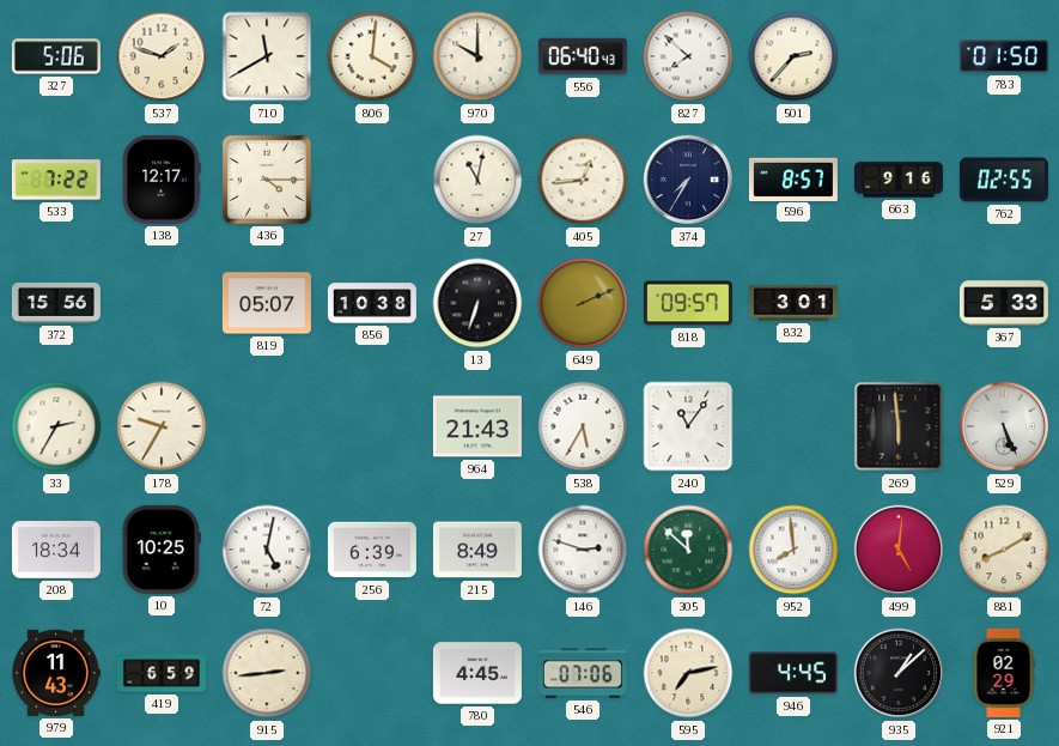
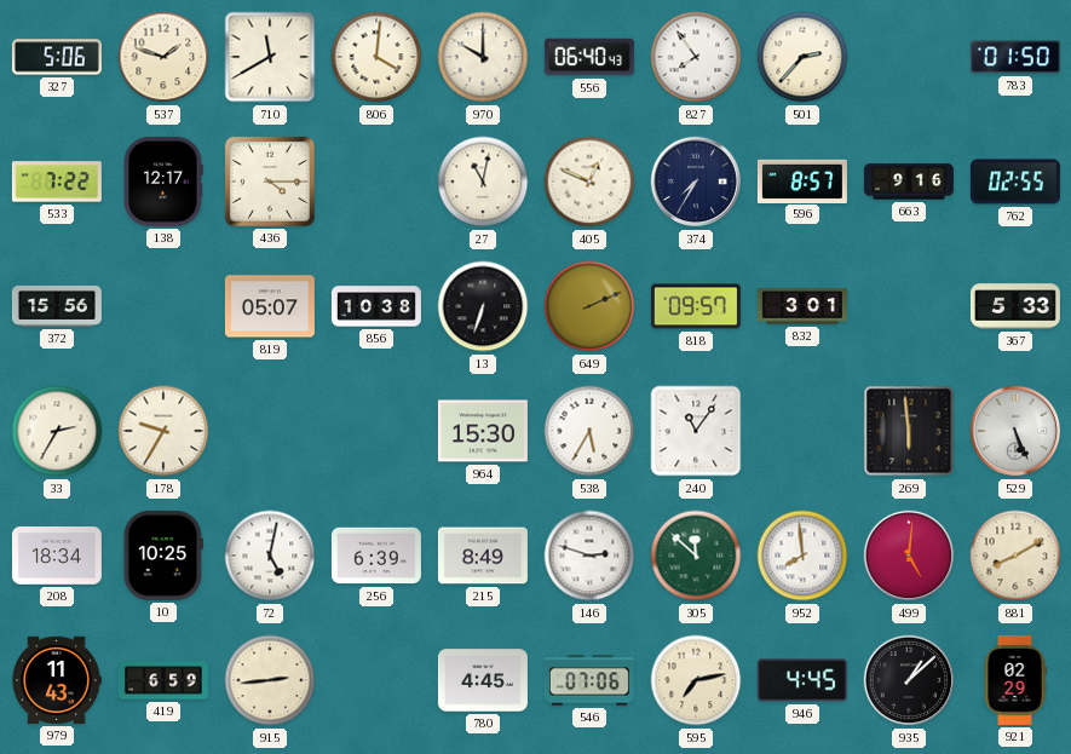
827: 7:52 -> 7:54 (696, 57)
405: 12:44 -> 12:49 (589, 182)
964: 21:43 -> 15:30 (483, 431)
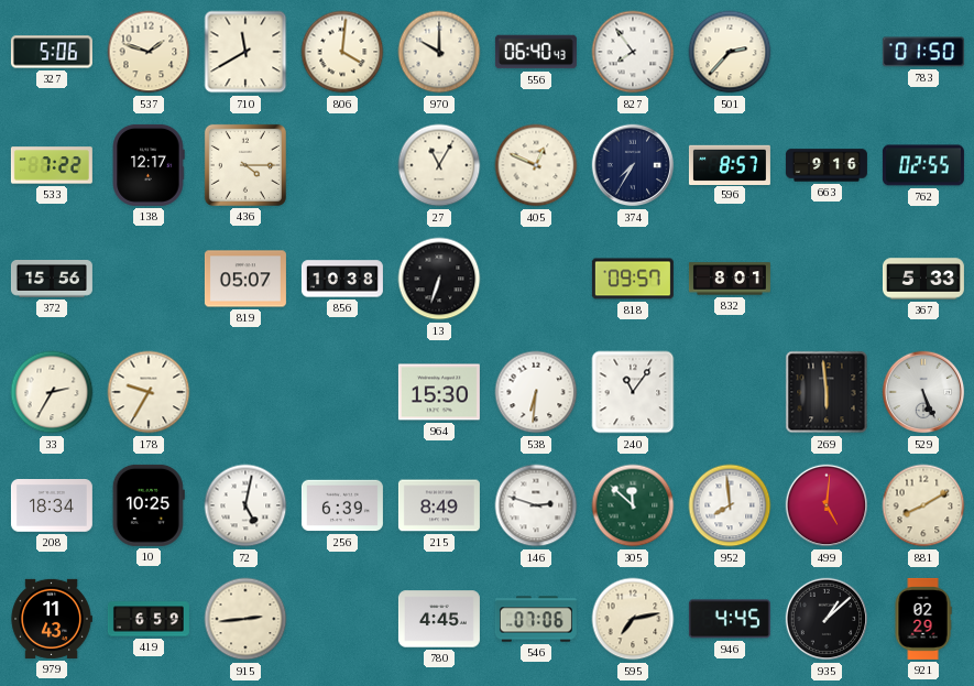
27: 11:02 -> 11:05 (439, 165)
649: 2:11 -> none (589, 306)
832: 3:01 -> 8:01 (730, 279)
538: 5:35 -> 6:31 (536, 392)
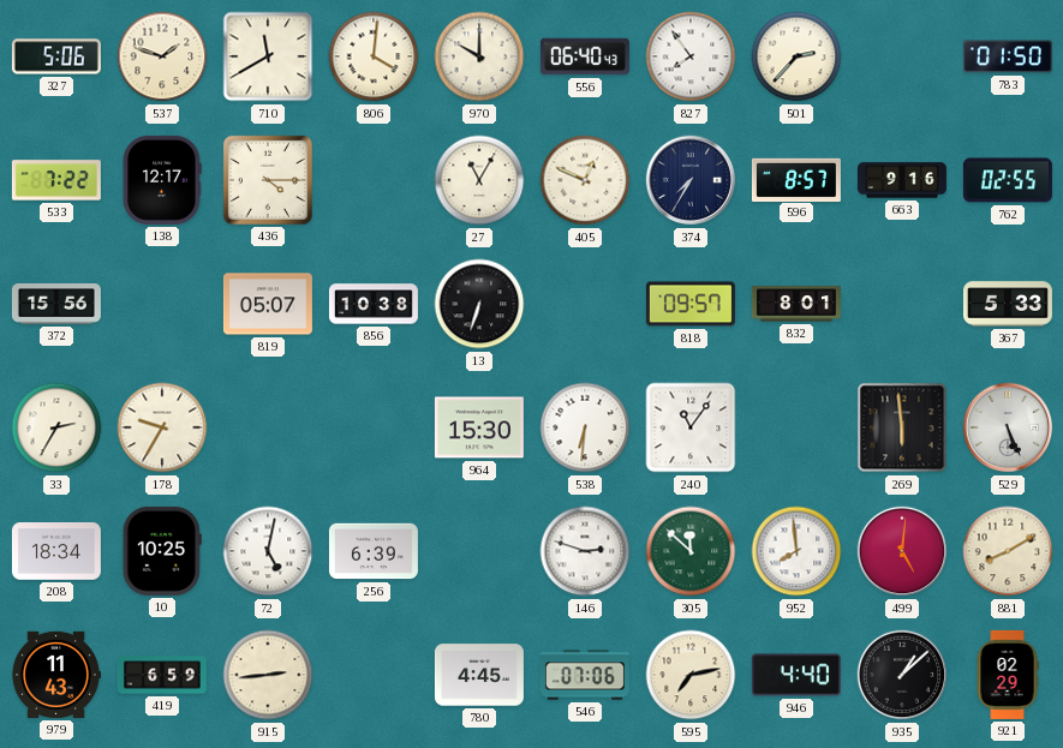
215: 8:49 -> none (439, 505)
946: 4:45 -> 4:40 (796, 675)
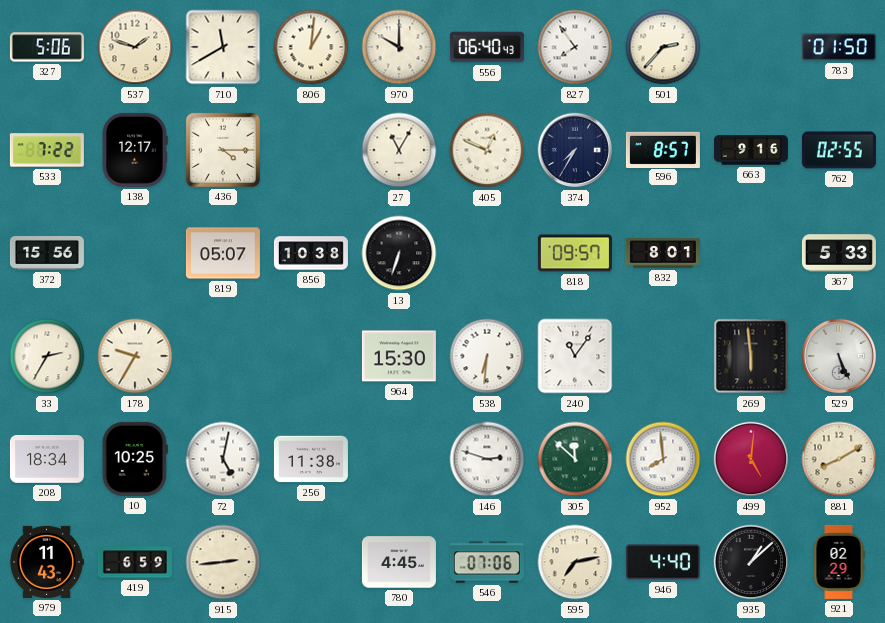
806: 4:01 -> 1:01 (311, 47)
256: 6:39 -> 11:38 (311, 459)
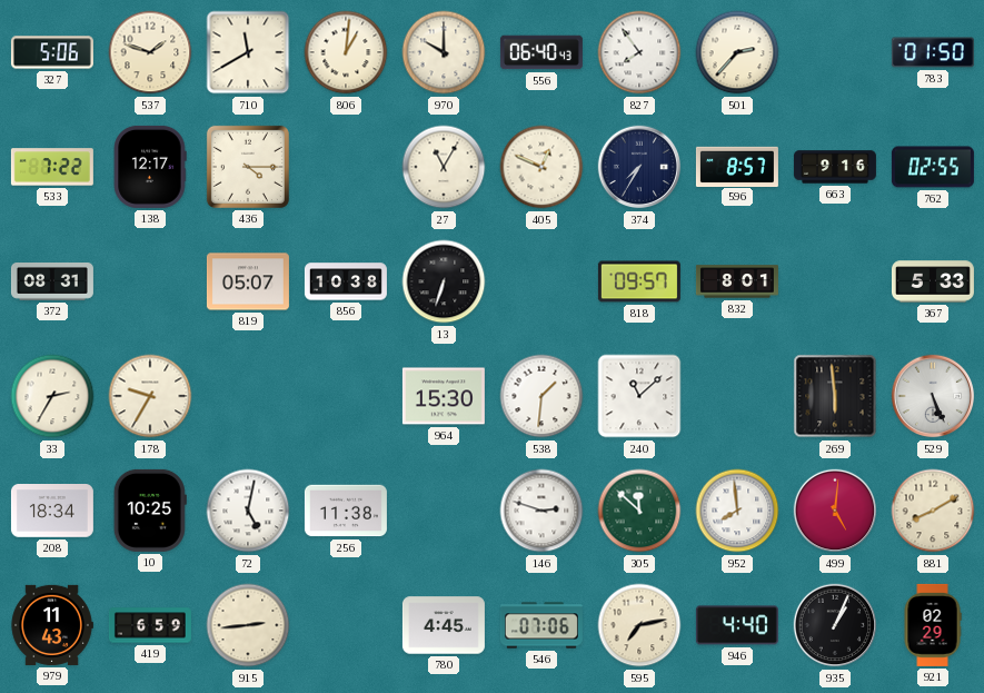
372: 15:56 -> 08:31 (52, 283)
538: 6:31 -> 1:31 (541, 396)
240: 11:06 -> 11:08 (639, 396)
935: 1:08 -> 1:04 (835, 625)
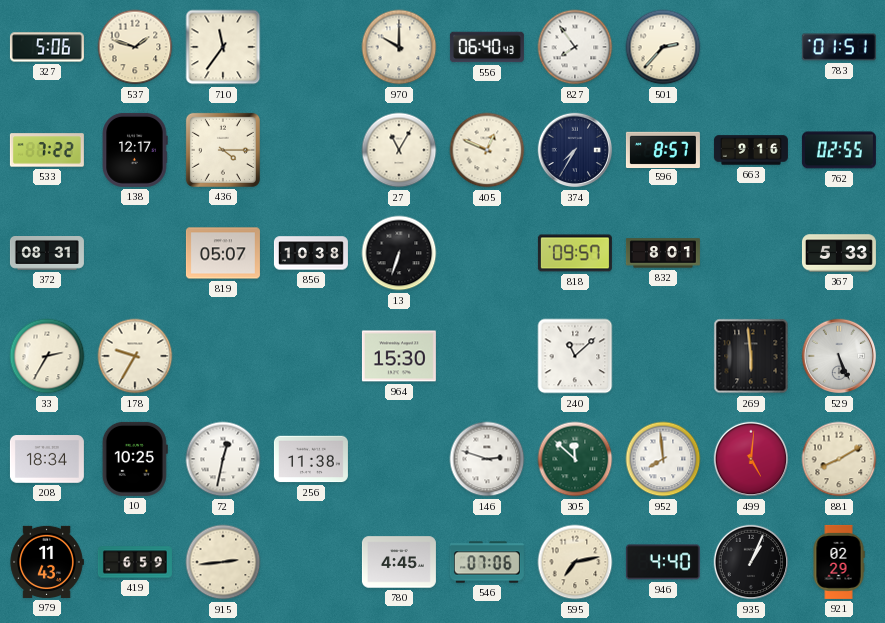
710: 11:40 -> 11:36 (223, 47)
806: 1:01 -> none (346, 52)
783: 01:50 -> 01:51 (839, 47)
538: 1:31 -> none (541, 396)
72: 5:02 -> 12:32 (223, 459)
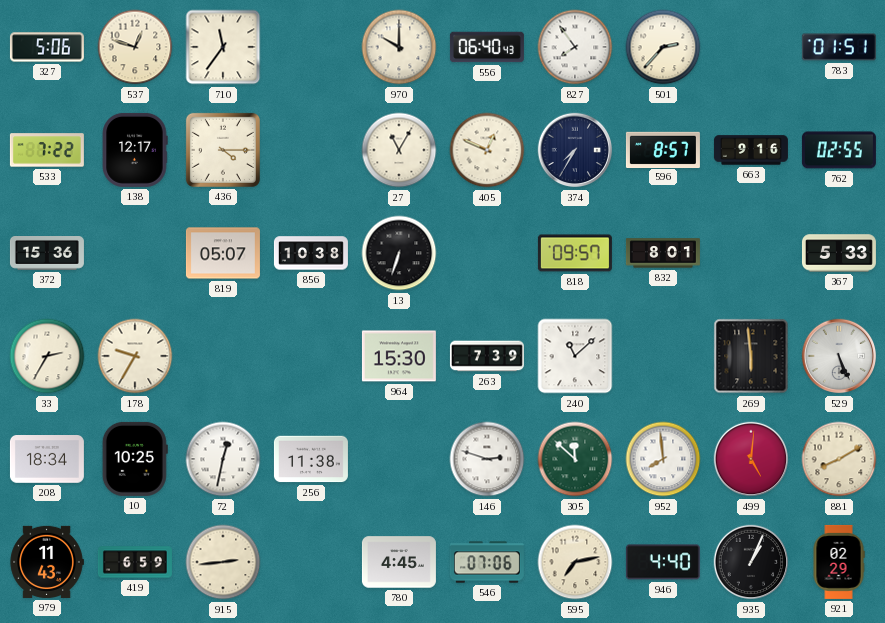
537: 1:48 -> 12:48 (135, 47)
372: 08:31 -> 15:36 (47, 254)
263: none -> 7:39 (487, 356)
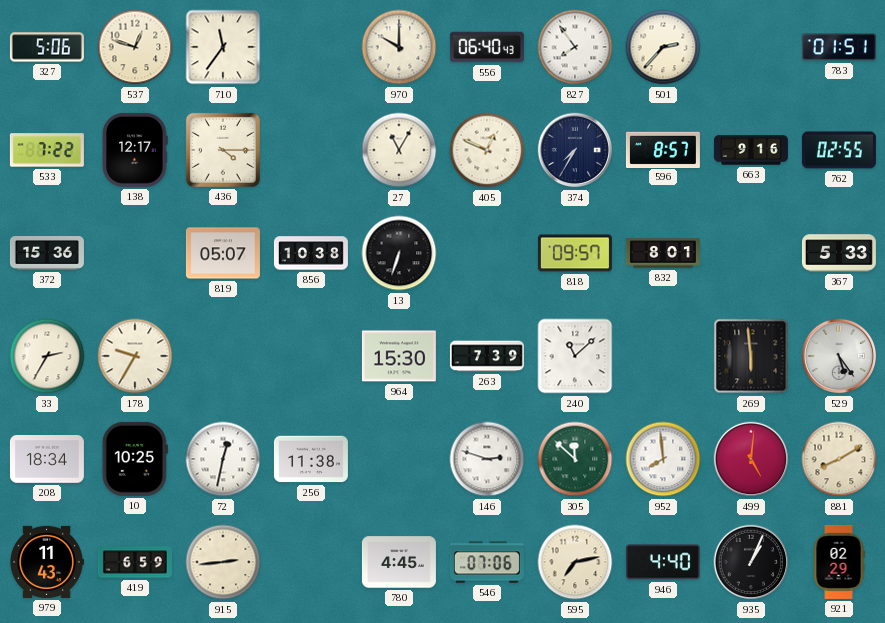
529: 5:26 -> 5:24 (839, 356)
